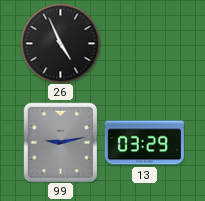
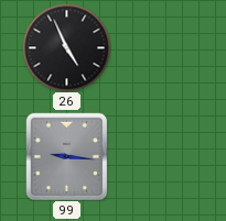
99: 9:13 -> 9:16 (66, 156)
13: 03:29 -> none (144, 143)
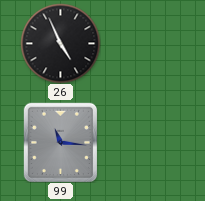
99: 9:16 -> 11:16 (60, 142)
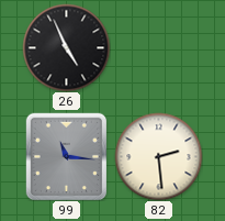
82: none -> 2:29 (158, 156)
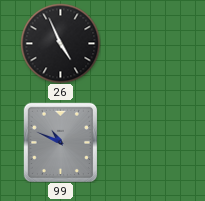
99: 11:16 -> 10:49 (60, 142)
82: 2:29 -> none (158, 156)
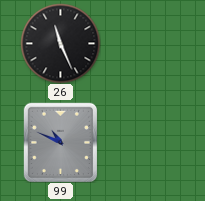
26: 4:56 -> 11:26 (60, 43)
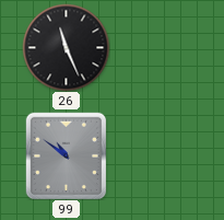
99: 10:49 -> 10:51 (66, 155)
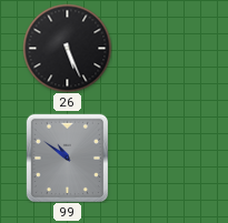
26: 11:26 -> 5:26 (67, 48)
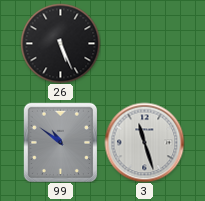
3: none -> 11:27 (144, 142)
